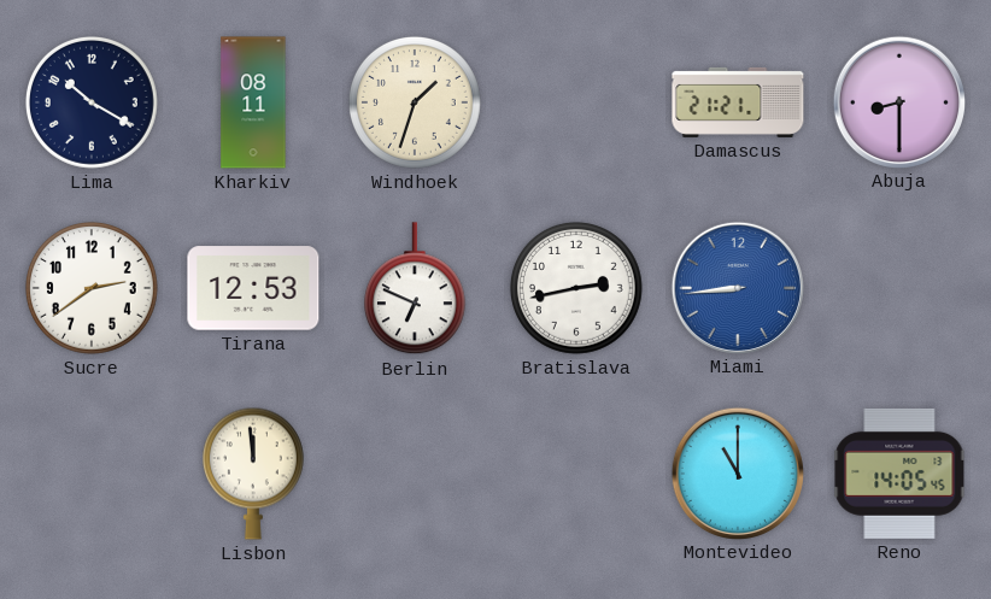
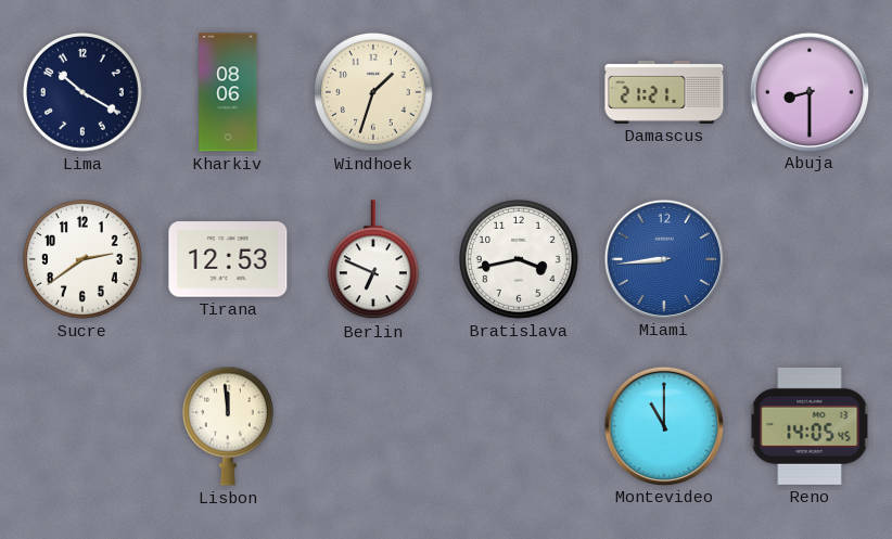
Kharkiv: 08:11 -> 08:06 (228, 92)
Bratislava: 2:43 -> 3:43 (519, 259)
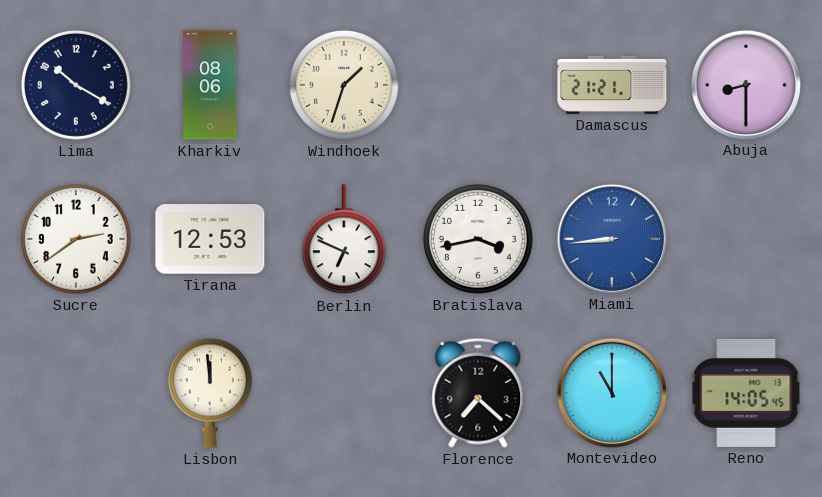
Florence: none -> 7:22 (478, 393)
